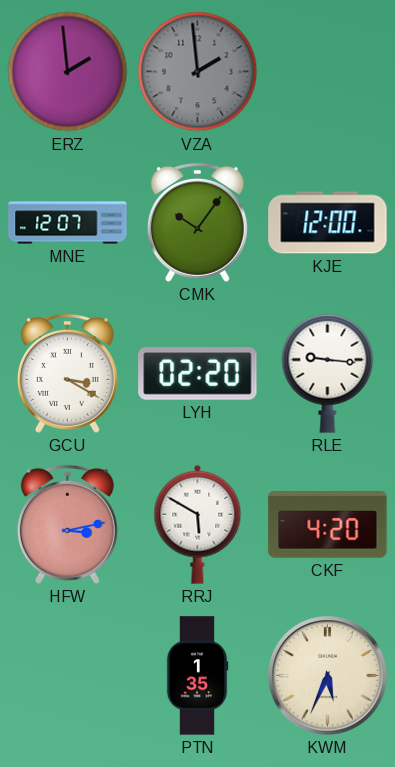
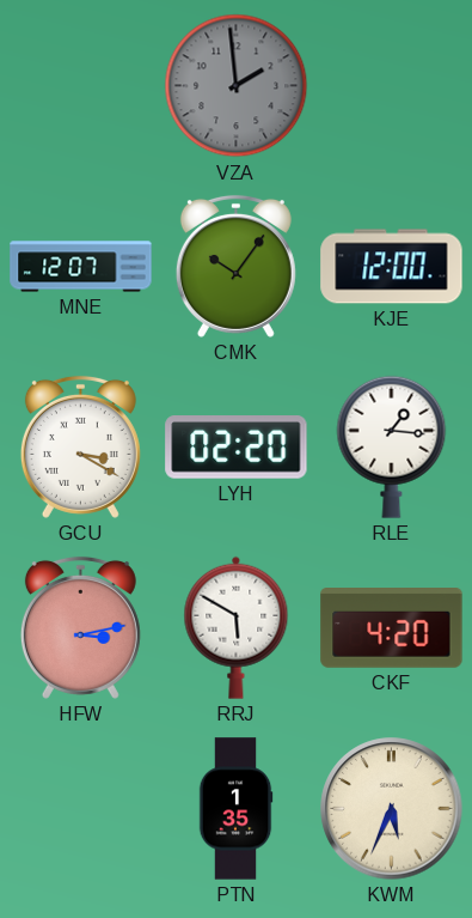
ERZ: 1:59 -> none (68, 72)
RLE: 9:16 -> 1:16 (392, 446)
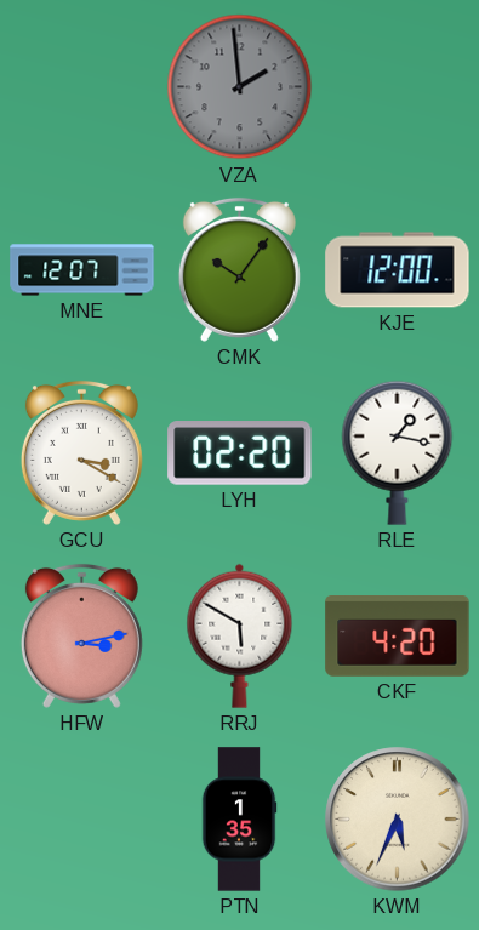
RLE: 1:16 -> 1:17 (398, 452)
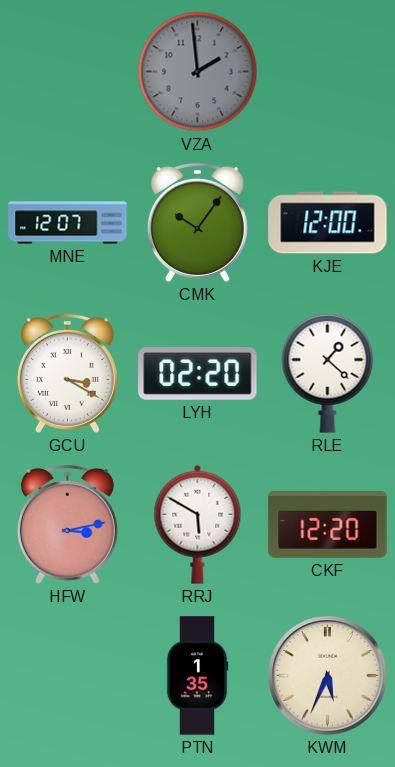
RLE: 1:17 -> 1:22 (328, 373)
CKF: 4:20 -> 12:20 (328, 525)
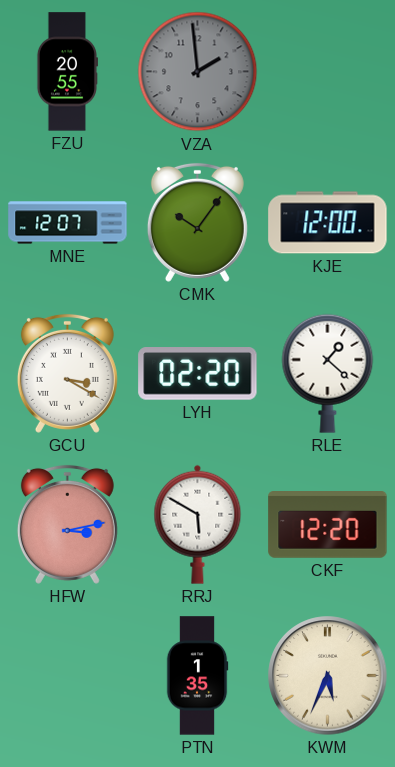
FZU: none -> 20:55 (67, 72)
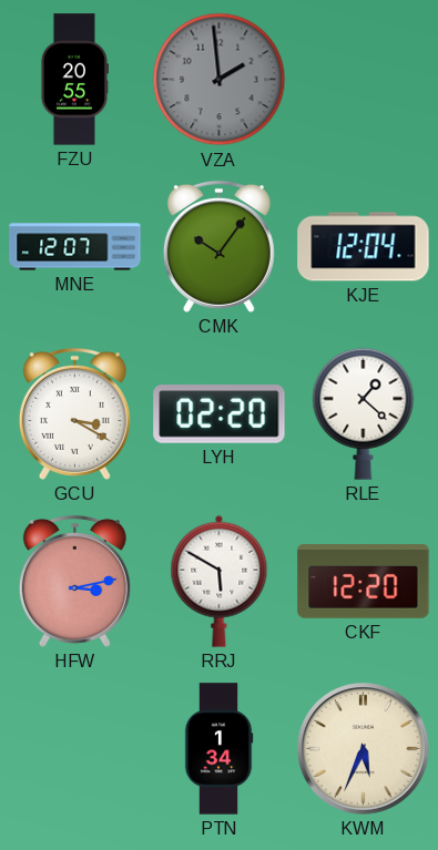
KJE: 12:00 -> 12:04 (364, 247)
PTN: 1:35 -> 1:34 (218, 749)
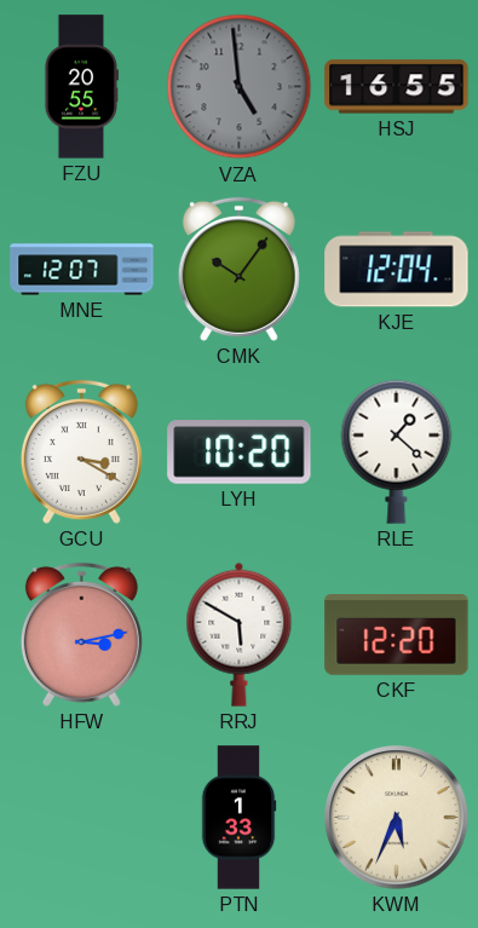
VZA: 1:59 -> 4:59 (240, 87)
HSJ: none -> 16:55 (397, 87)
LYH: 02:20 -> 10:20 (240, 453)
PTN: 1:34 -> 1:33 (238, 818)
